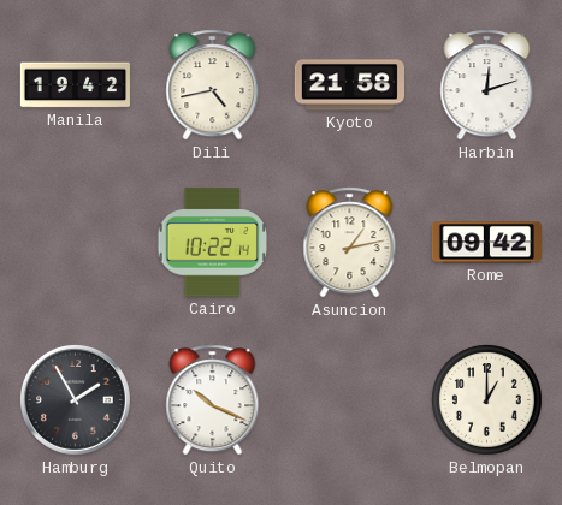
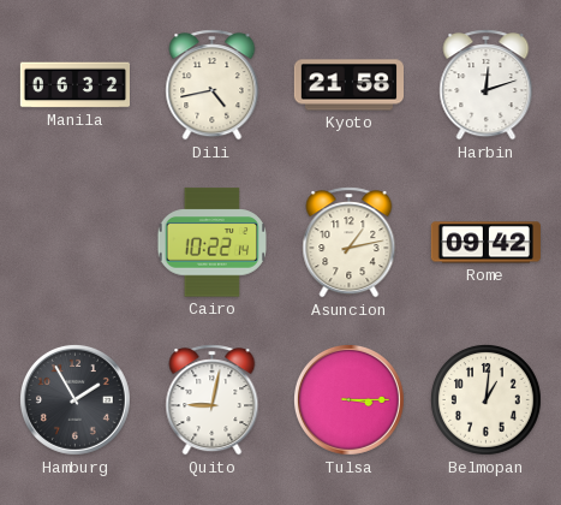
Manila: 19:42 -> 06:32 (74, 85)
Quito: 10:19 -> 9:02 (213, 400)
Tulsa: none -> 3:15 (348, 399)
Belmopan: 1:00 -> 1:01 (487, 400)
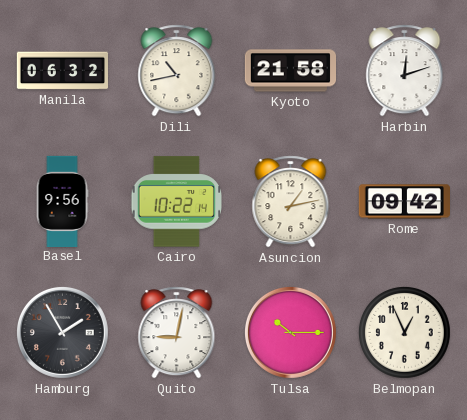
Dili: 4:43 -> 10:43 (177, 71)
Basel: none -> 9:56 (62, 201)
Tulsa: 3:15 -> 10:15 (290, 332)
Belmopan: 1:01 -> 12:56 (405, 333)
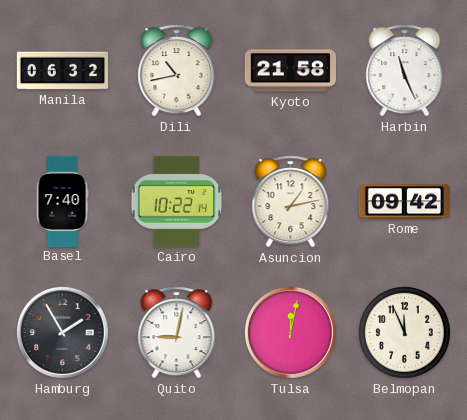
Harbin: 12:12 -> 11:26 (405, 71)
Basel: 9:56 -> 7:40 (62, 201)
Tulsa: 10:15 -> 12:02 (290, 332)
Belmopan: 12:56 -> 11:56 (405, 333)
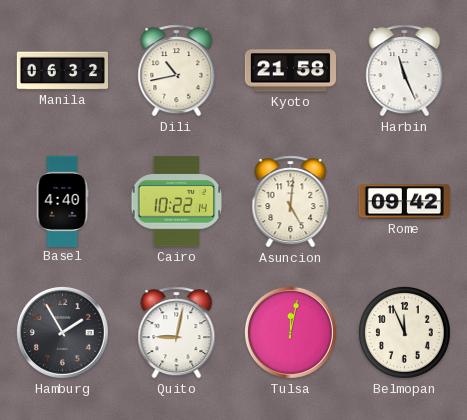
Basel: 7:40 -> 4:40 (62, 201)
Asuncion: 1:13 -> 5:01 (291, 202)
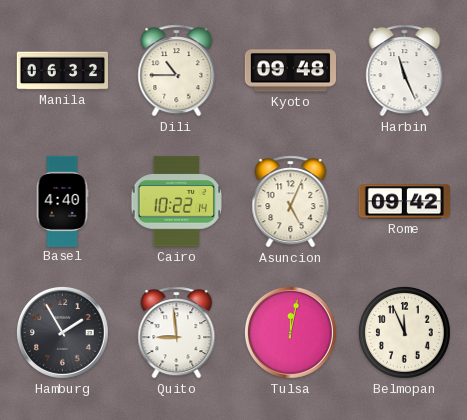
Dili: 10:43 -> 10:45 (177, 71)
Kyoto: 21:58 -> 09:48 (290, 71)
Asuncion: 5:01 -> 5:04 (291, 202)
Quito: 9:02 -> 8:59 (177, 333)
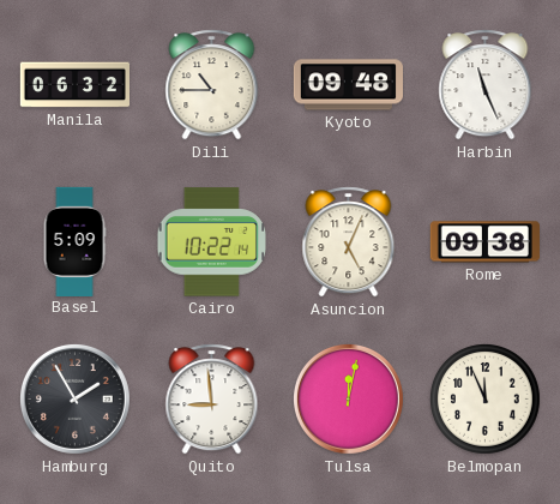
Basel: 4:40 -> 5:09 (74, 241)
Rome: 09:42 -> 09:38 (484, 242)
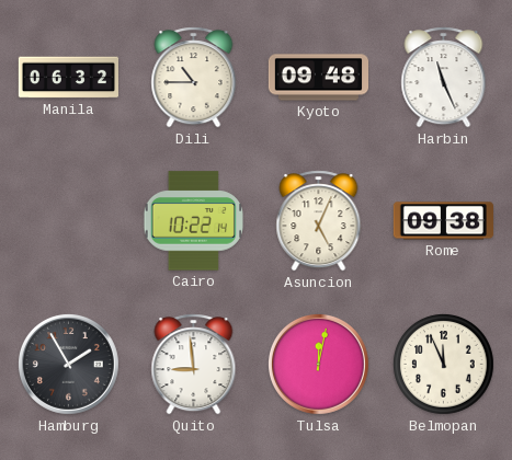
Basel: 5:09 -> none (74, 241)
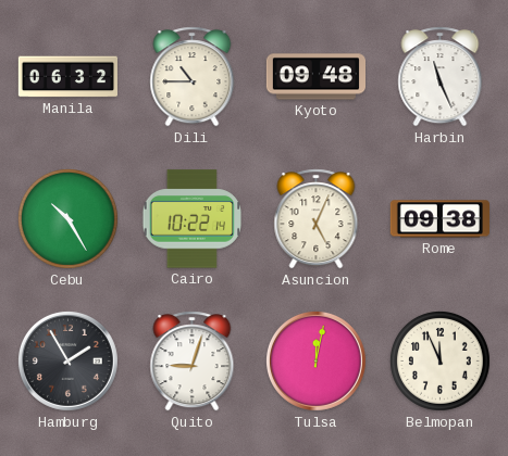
Cebu: none -> 10:25 (69, 219)
Quito: 8:59 -> 9:03 (193, 362)
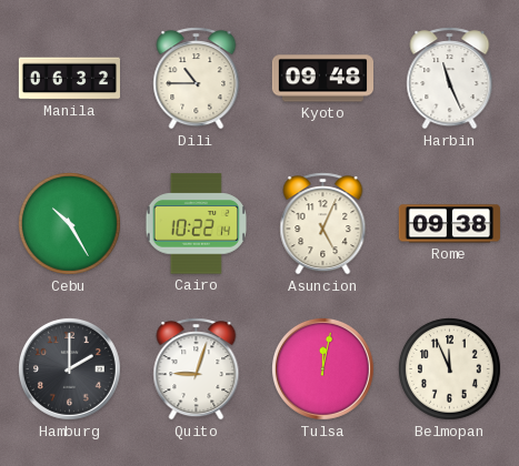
Hamburg: 1:55 -> 2:00 (69, 368)
